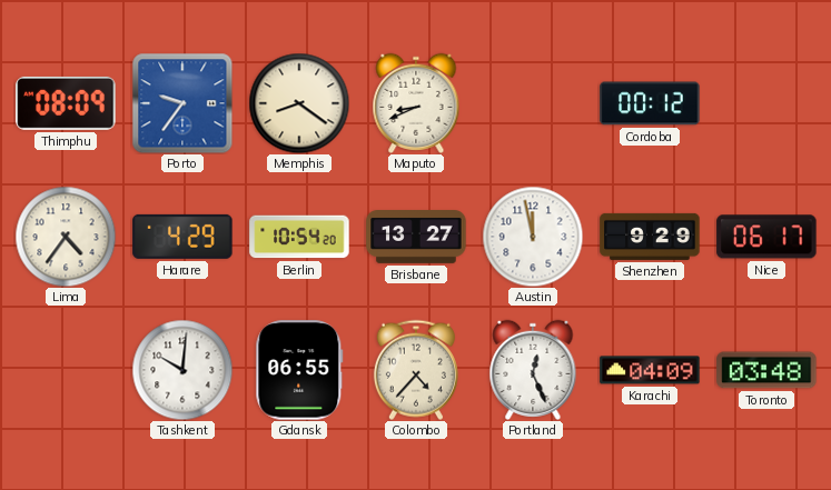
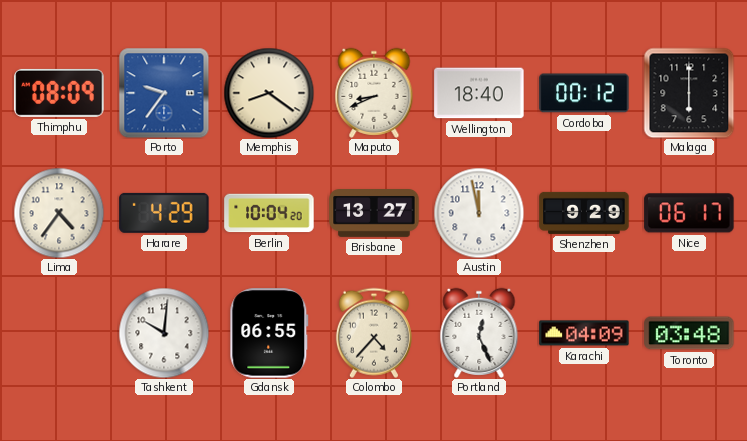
Wellington: none -> 18:40 (479, 93)
Malaga: none -> 6:00 (689, 93)
Berlin: 10:54 -> 10:04 (269, 213)
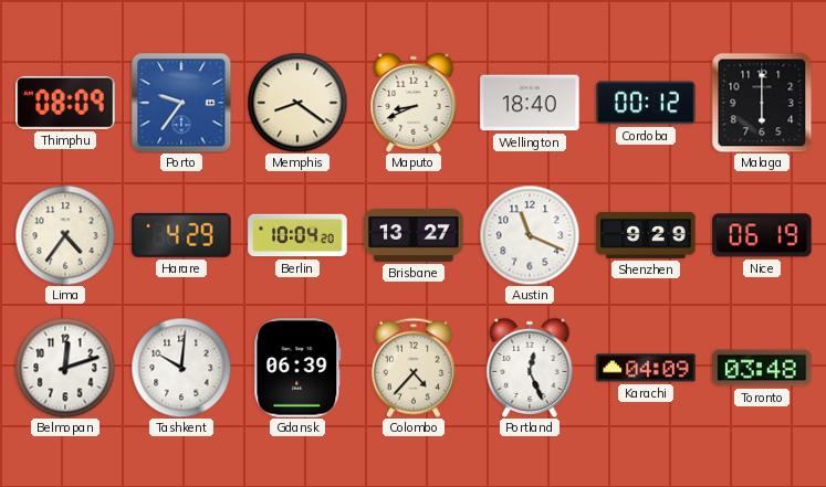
Austin: 11:58 -> 11:19 (530, 235)
Nice: 06:17 -> 06:19 (762, 235)
Belmopan: none -> 12:12 (65, 368)
Gdansk: 06:55 -> 06:39 (297, 368)
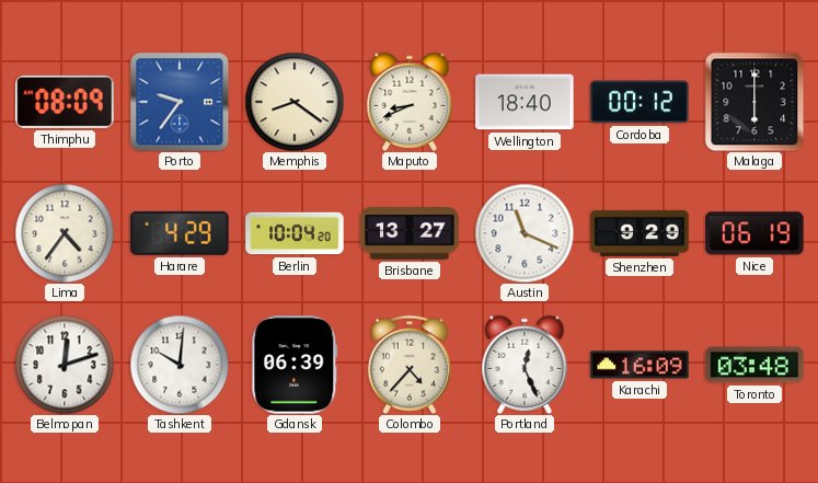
Karachi: 04:09 -> 16:09 (640, 365)
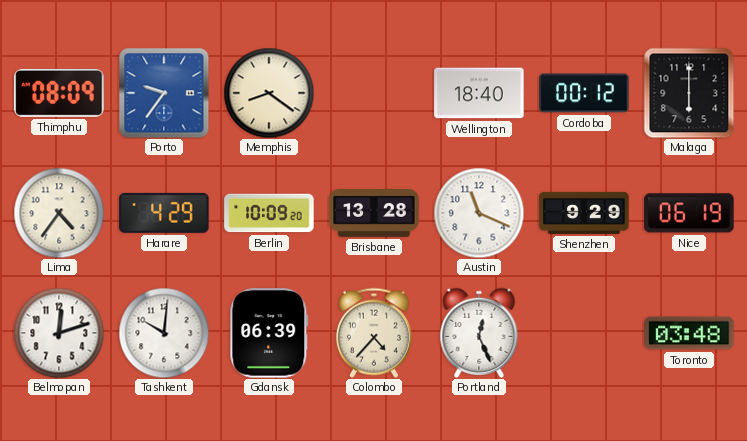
Maputo: 8:41 -> none (410, 102)
Berlin: 10:04 -> 10:09 (269, 213)
Brisbane: 13:27 -> 13:28 (374, 214)
Karachi: 16:09 -> none (640, 365)
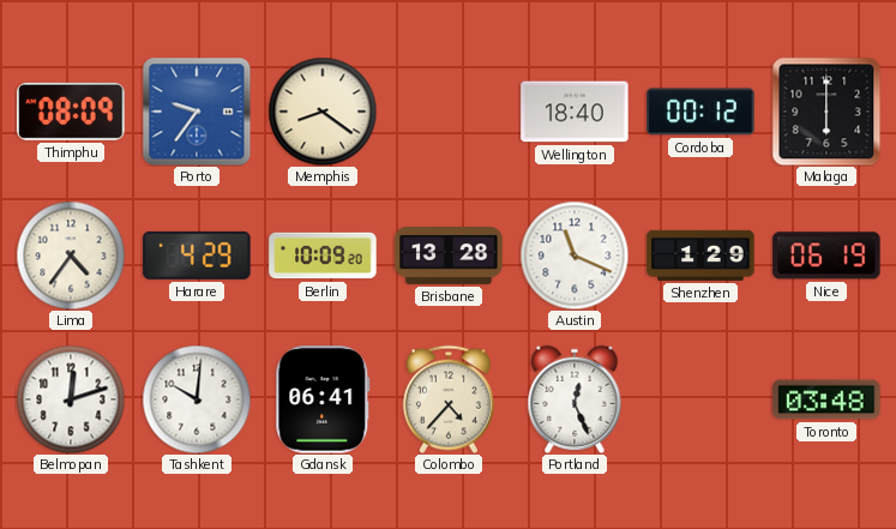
Shenzhen: 9:29 -> 1:29 (700, 256)
Gdansk: 06:39 -> 06:41 (323, 399)
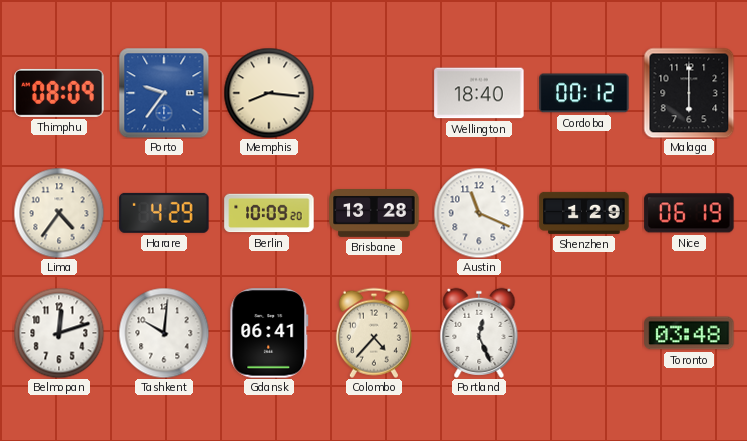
Memphis: 8:21 -> 8:16 (269, 93)
